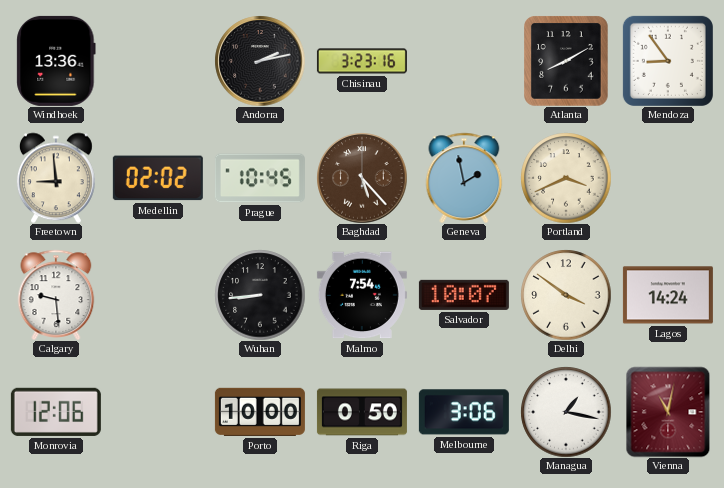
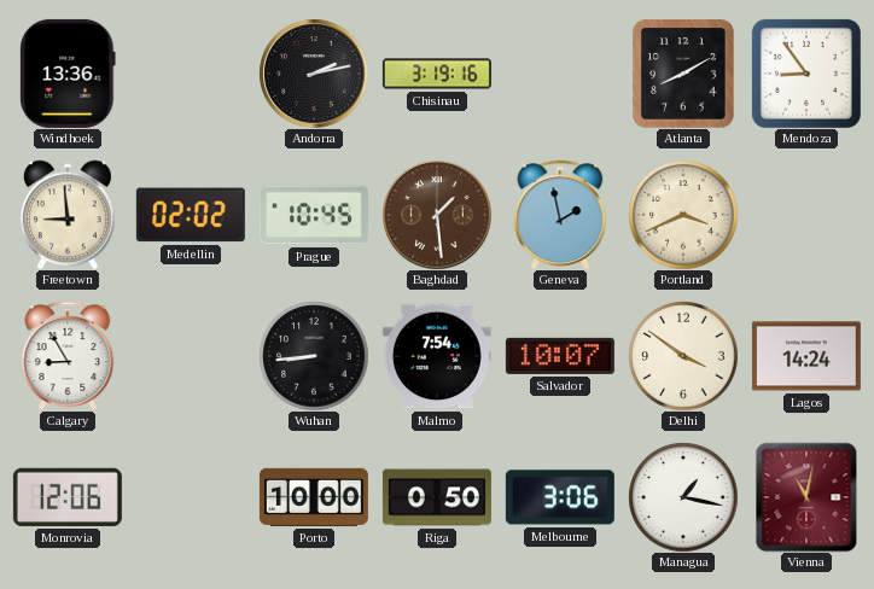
Chisinau: 3:23 -> 3:19 (437, 74)
Baghdad: 5:23 -> 1:29 (437, 215)
Calgary: 9:29 -> 8:55 (68, 356)
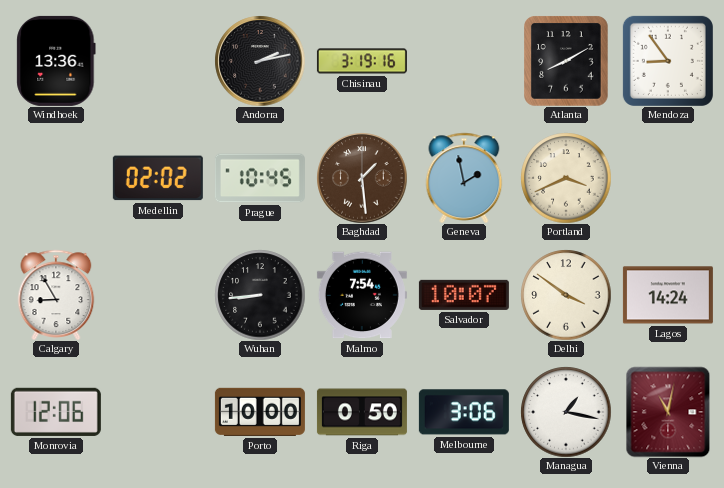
Freetown: 8:59 -> none (68, 215)
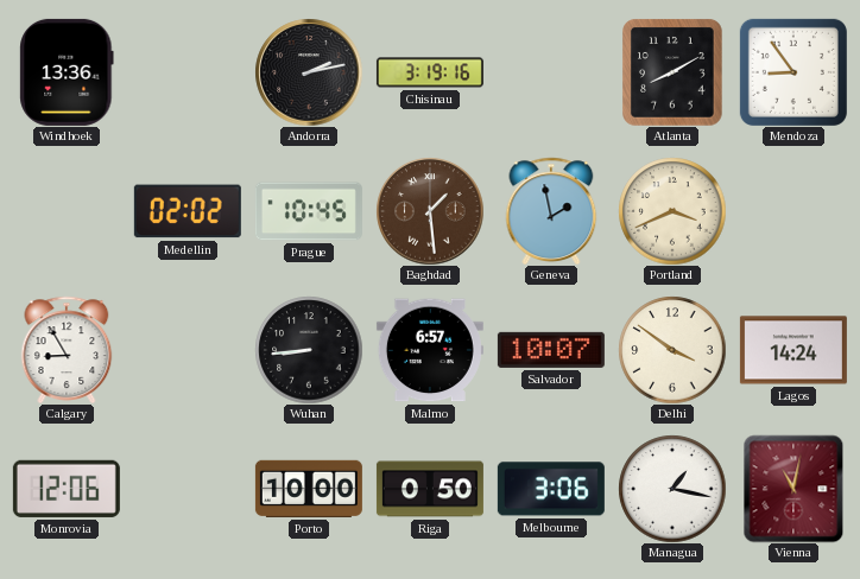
Malmo: 7:54 -> 6:57 (430, 350)
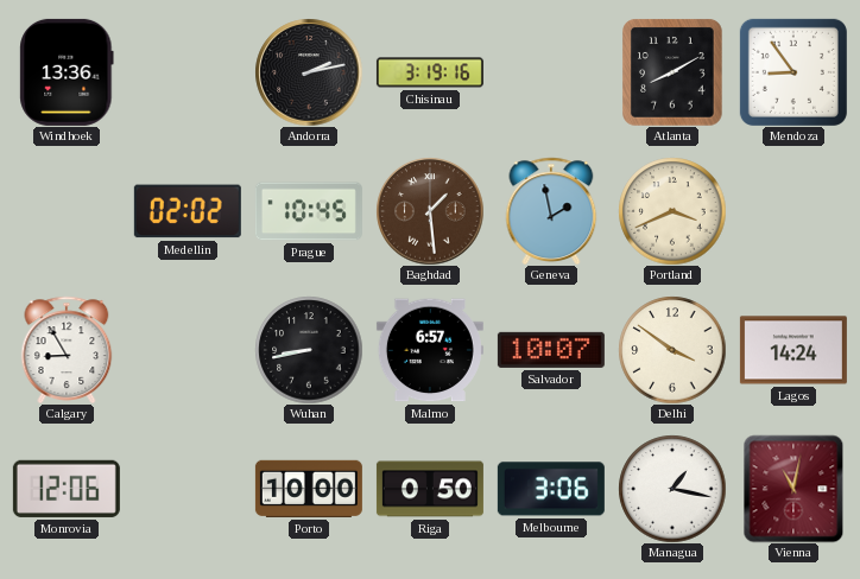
Wuhan: 8:44 -> 8:43 (309, 350)
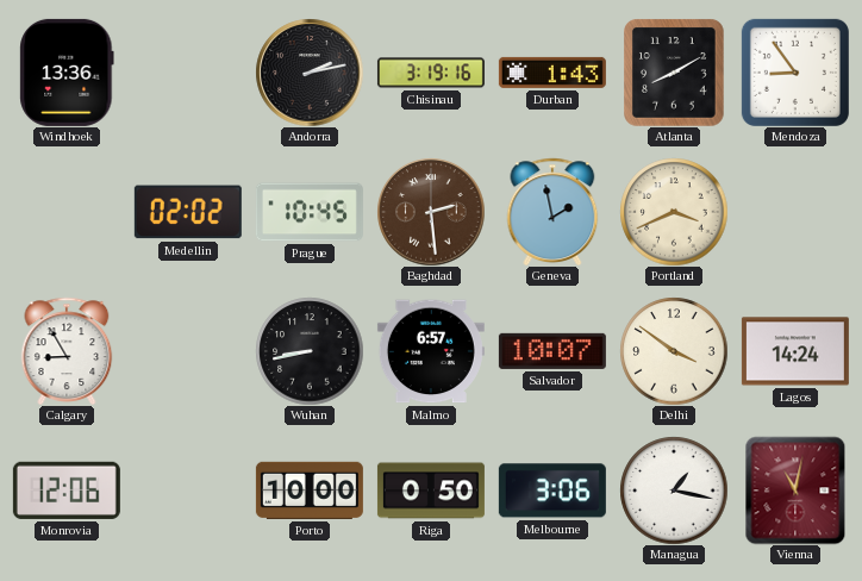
Durban: none -> 1:43 (552, 73)
Baghdad: 1:29 -> 2:29 (431, 212)
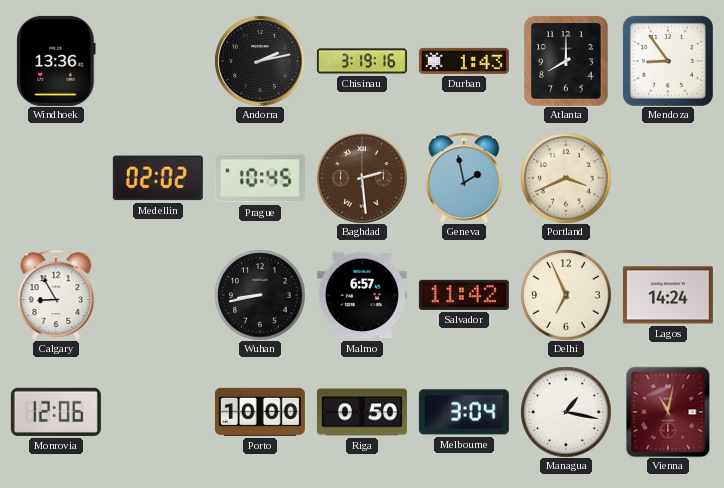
Atlanta: 8:10 -> 8:00 (566, 61)
Salvador: 10:07 -> 11:42 (464, 295)
Delhi: 3:51 -> 6:56 (566, 295)
Melbourne: 3:06 -> 3:04 (464, 412)
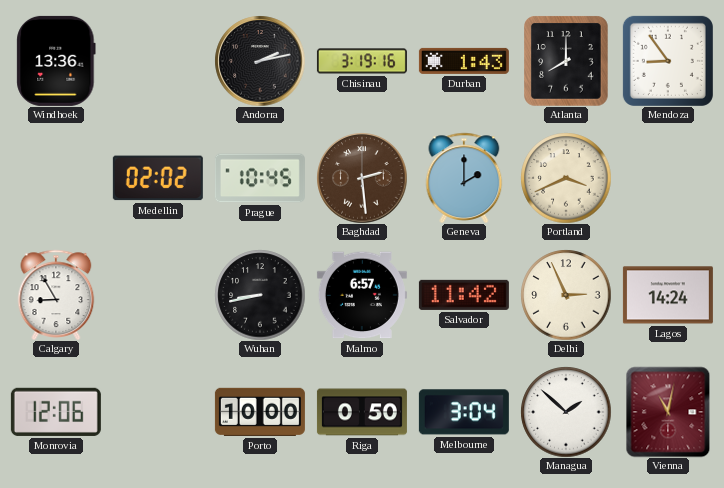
Geneva: 1:58 -> 2:00 (464, 178)
Delhi: 6:56 -> 2:56 (566, 295)
Managua: 1:17 -> 1:52 (566, 412)
